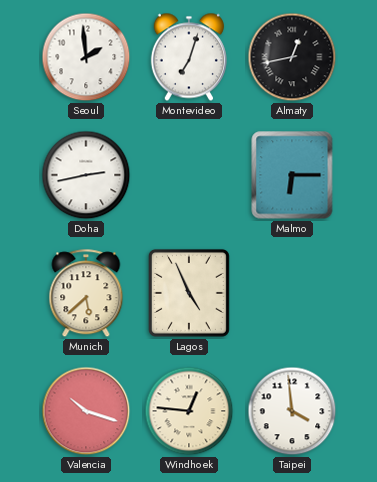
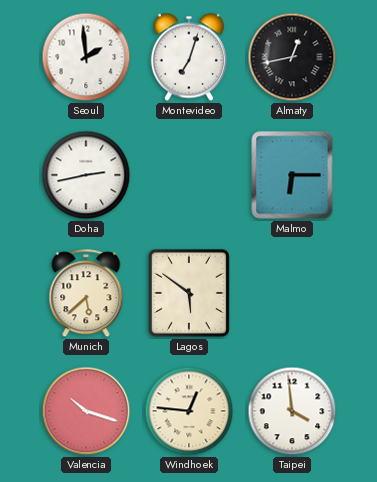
Lagos: 4:56 -> 5:51 (189, 293)
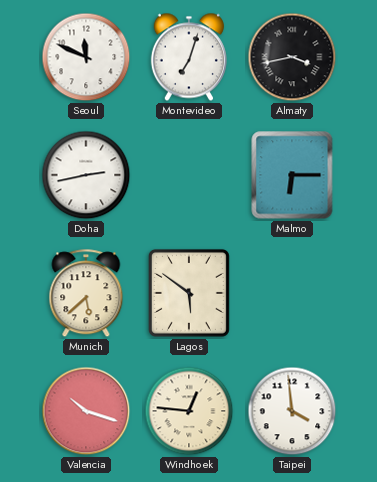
Seoul: 1:59 -> 11:49 (86, 57)
Almaty: 12:43 -> 3:43 (292, 57)
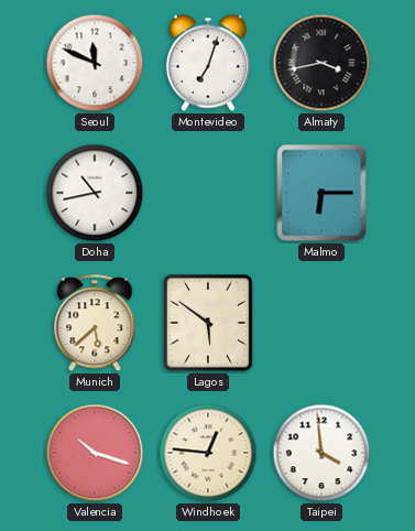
Doha: 2:43 -> 10:43 (95, 193)
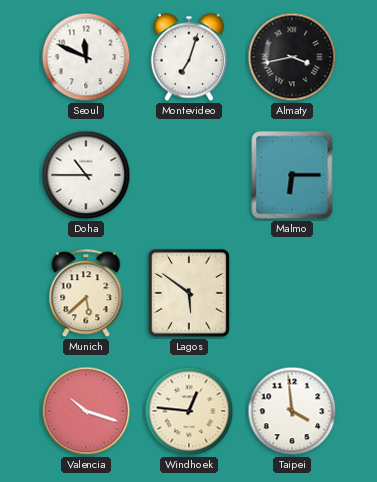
Doha: 10:43 -> 10:45 (86, 175)
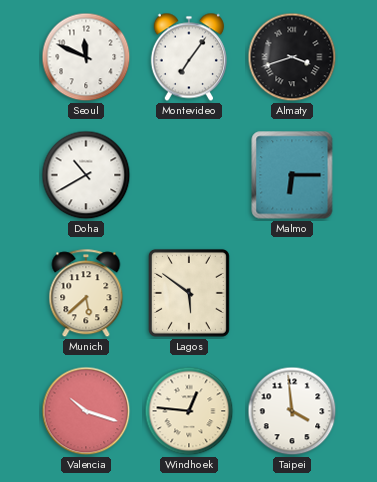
Montevideo: 7:03 -> 7:06 (189, 57)
Almaty: 3:43 -> 3:42 (292, 57)
Doha: 10:45 -> 10:40 (86, 175)
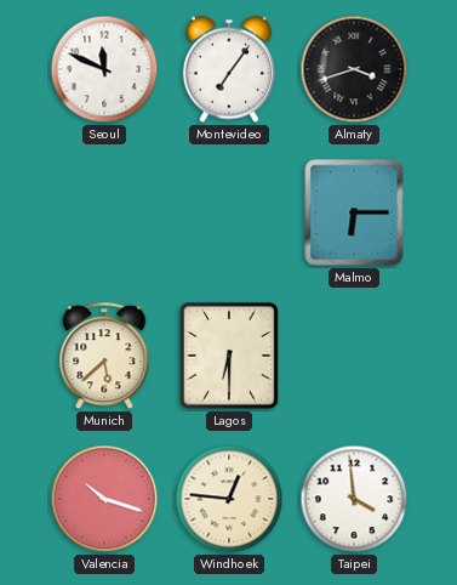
Doha: 10:40 -> none (86, 175)
Lagos: 5:51 -> 6:30 (229, 356)
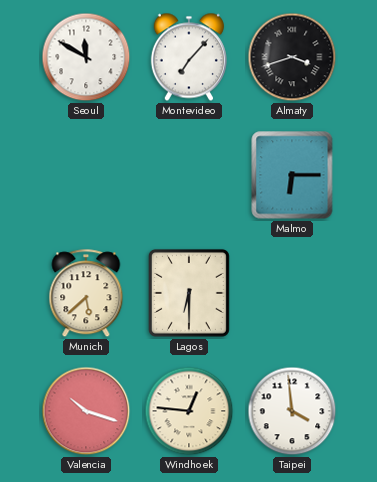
Seoul: 11:49 -> 11:50 (86, 57)
Montevideo: 7:06 -> 7:07 (189, 57)
